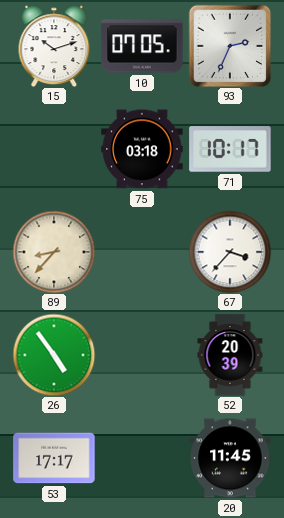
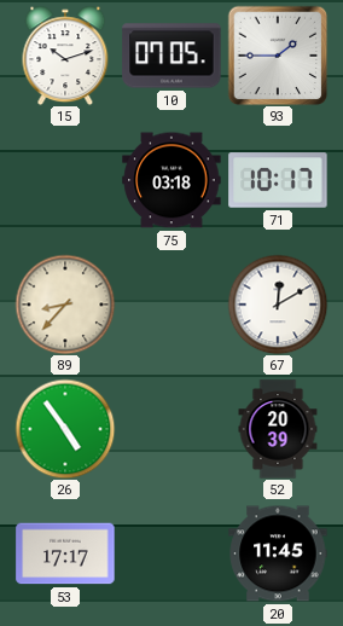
93: 2:34 -> 1:45 (278, 56)
67: 3:37 -> 12:10 (278, 305)
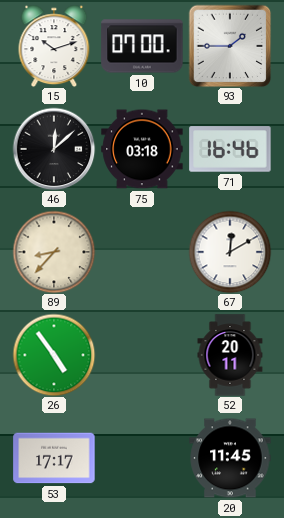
10: 07:05 -> 07:00 (142, 46)
46: none -> 12:08 (54, 149)
71: 10:17 -> 16:46 (230, 149)
52: 20:39 -> 20:11 (230, 355)
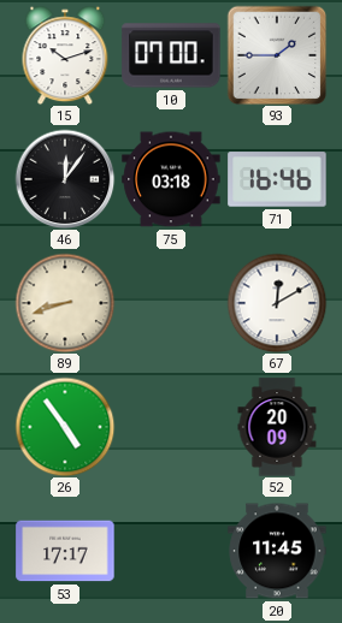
46: 12:08 -> 12:06 (65, 179)
89: 8:37 -> 8:42 (65, 303)
52: 20:11 -> 20:09 (277, 427)
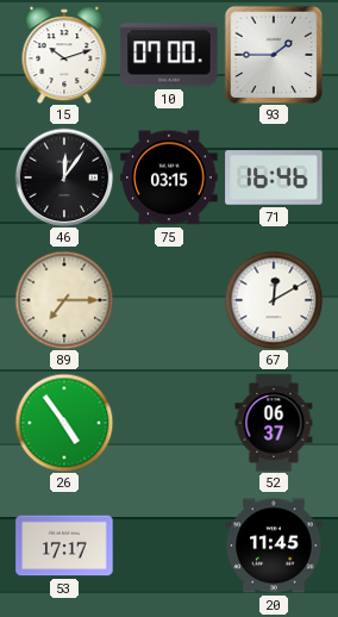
75: 03:18 -> 03:15 (169, 177)
89: 8:42 -> 7:15 (64, 300)
52: 20:09 -> 06:37 (274, 423)
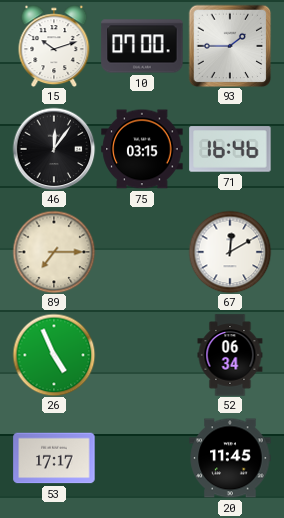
26: 4:54 -> 4:56 (54, 355)
52: 06:37 -> 06:34 (230, 355)
